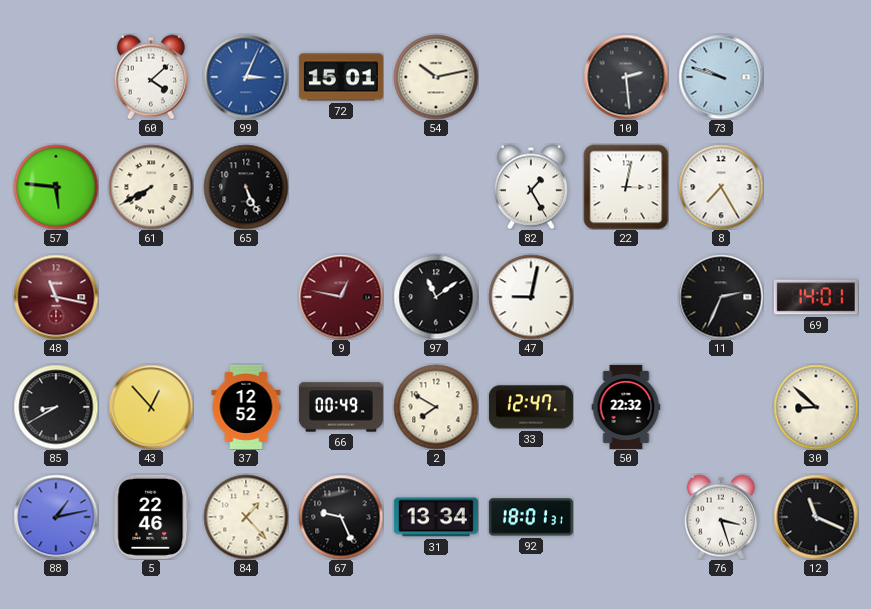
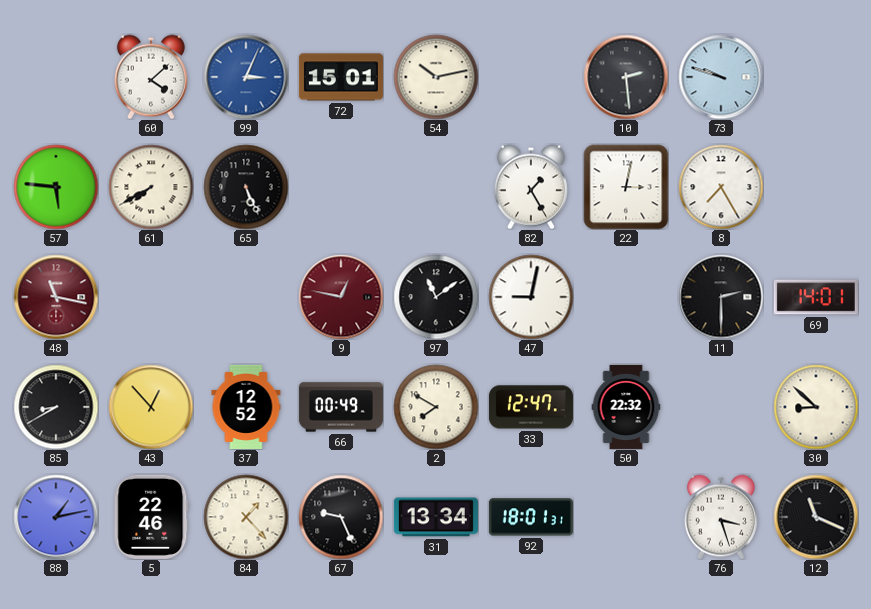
11: 2:34 -> 2:30 (721, 297)
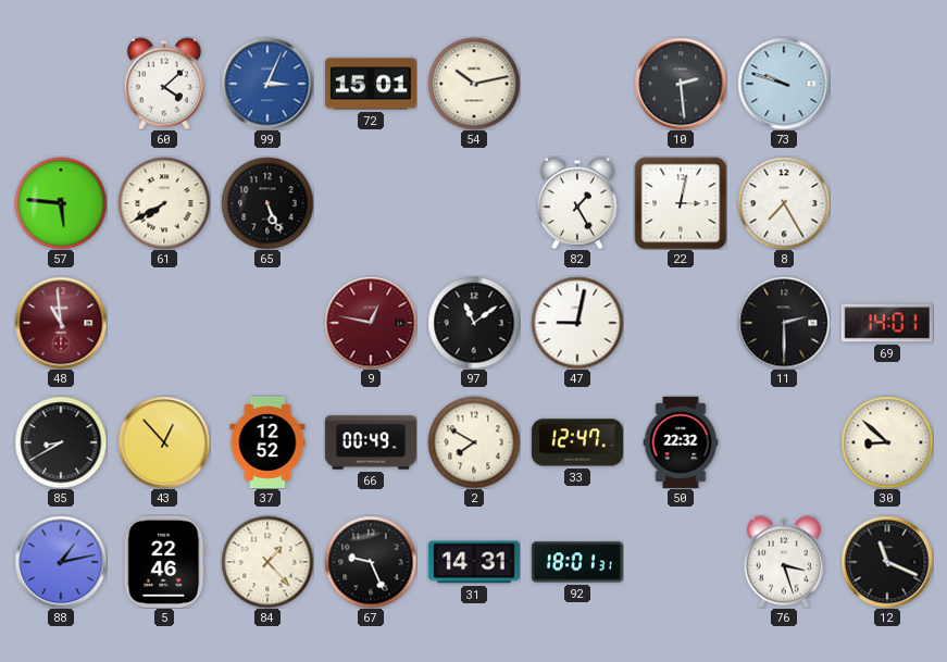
48: 11:17 -> 10:59 (61, 323)
31: 13:34 -> 14:31 (474, 562)
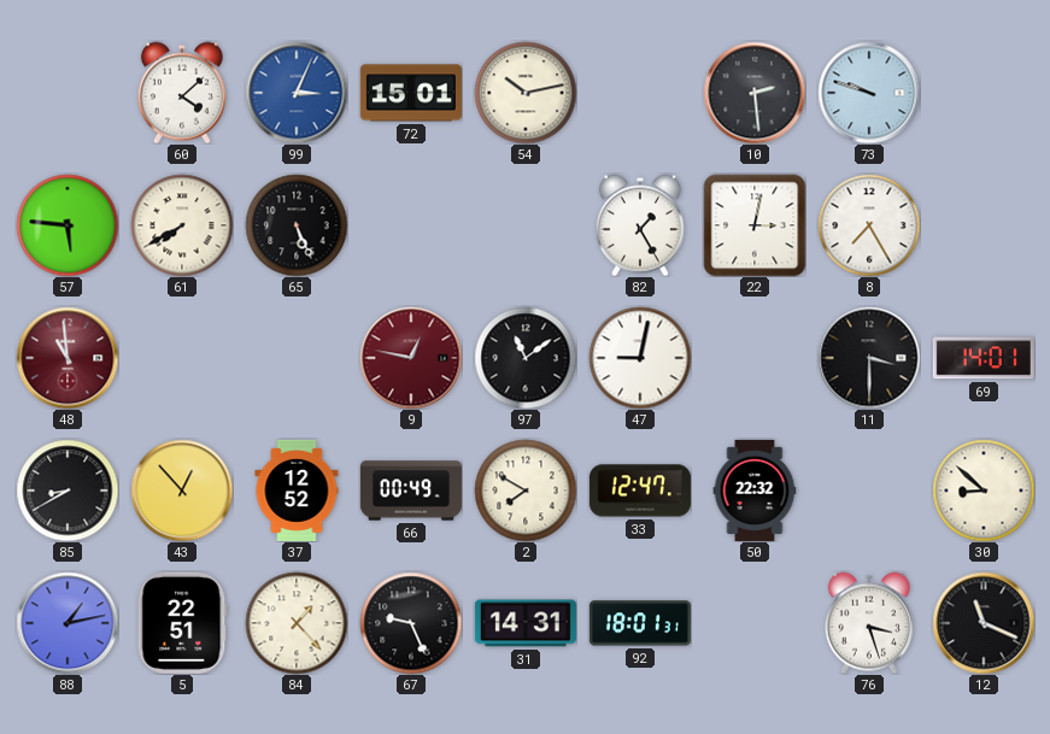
11: 2:30 -> 3:30 (869, 358)
5: 22:46 -> 22:51 (182, 623)
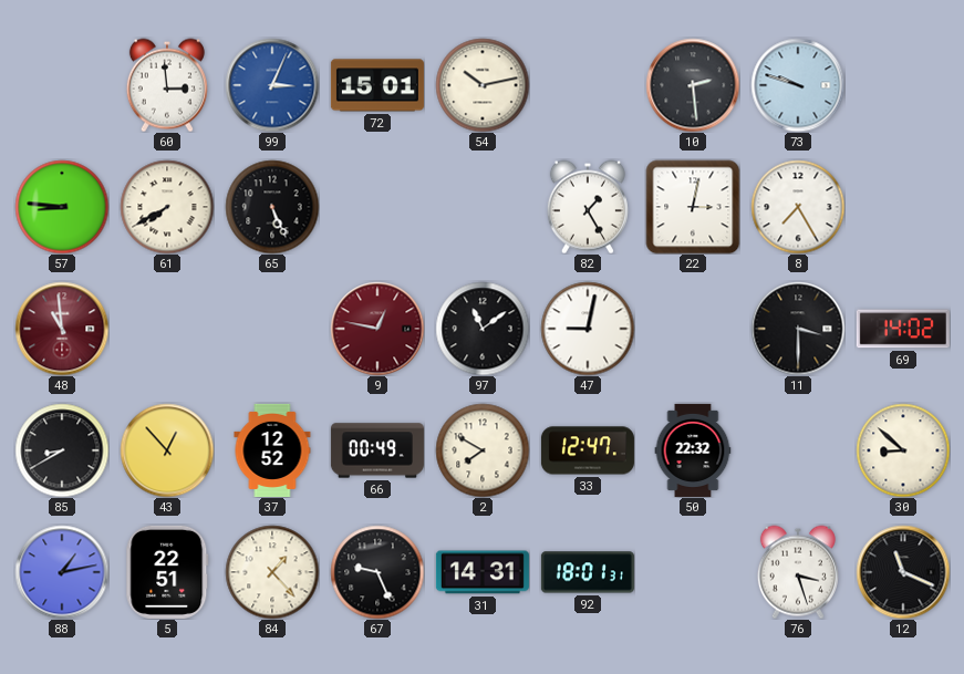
60: 4:08 -> 2:59 (167, 85)
57: 5:46 -> 8:46 (62, 207)
69: 14:01 -> 14:02 (903, 329)
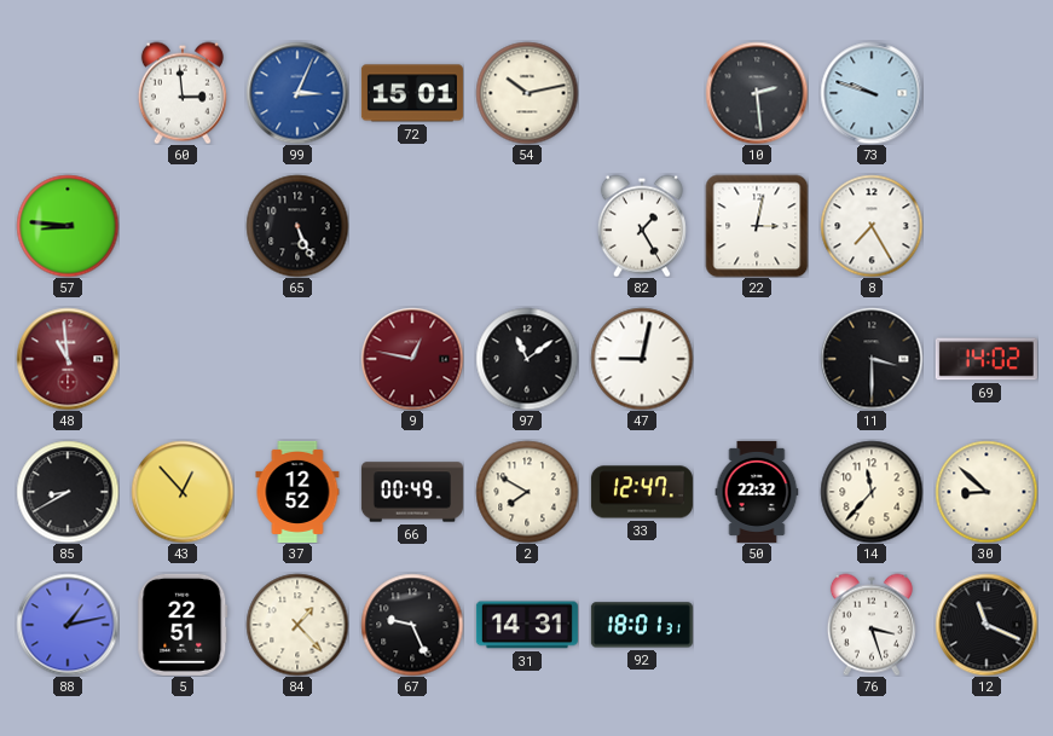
61: 7:40 -> none (167, 207)
14: none -> 11:37 (872, 492)
